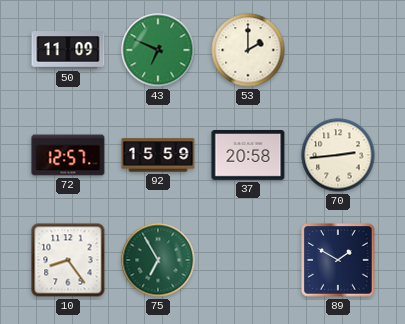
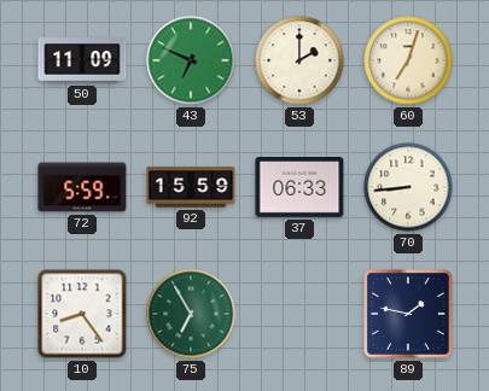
60: none -> 7:03 (408, 60)
72: 12:57 -> 5:59 (82, 187)
37: 20:58 -> 06:33 (299, 188)
70: 2:44 -> 8:44 (408, 187)
89: 1:50 -> 1:47 (408, 314)
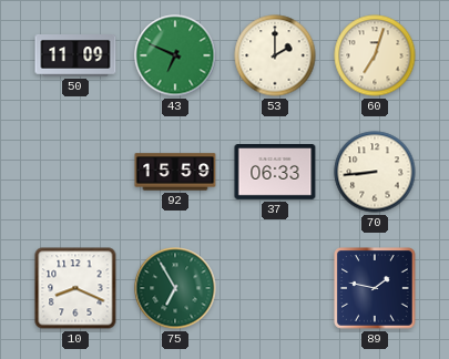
72: 5:59 -> none (82, 187)
10: 8:24 -> 8:19 (75, 288)
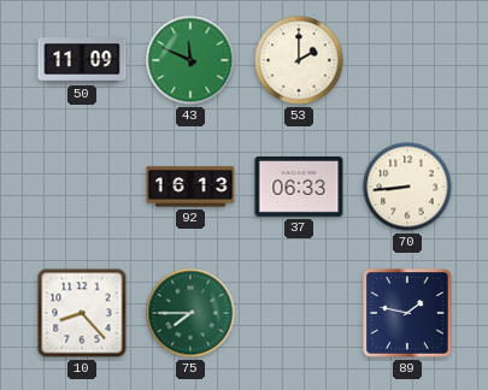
43: 6:49 -> 11:49 (190, 60)
60: 7:03 -> none (375, 55)
92: 15:59 -> 16:13 (190, 187)
10: 8:19 -> 8:23 (82, 313)
75: 6:55 -> 7:45 (190, 313)
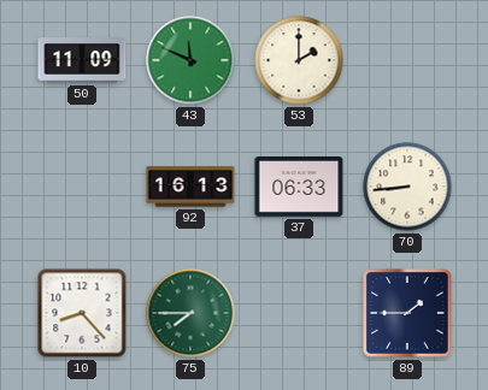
89: 1:47 -> 1:45 (407, 313)
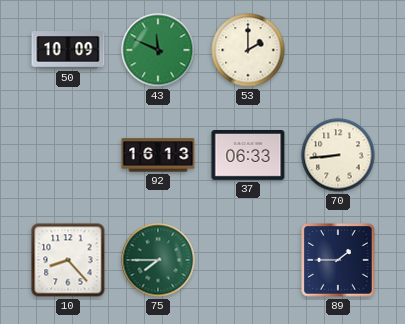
50: 11:09 -> 10:09 (68, 51)
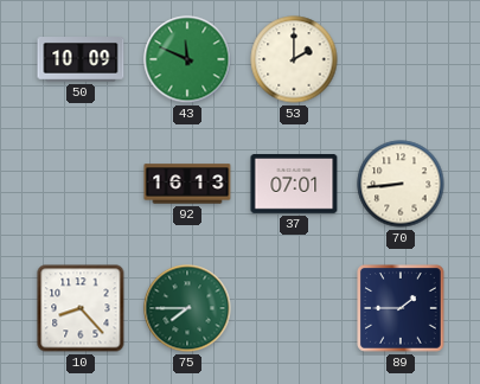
37: 06:33 -> 07:01 (294, 185)
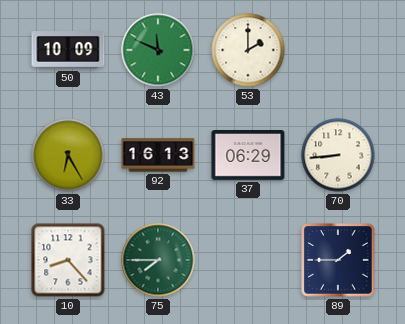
33: none -> 6:25 (68, 155)
37: 07:01 -> 06:29 (248, 156)
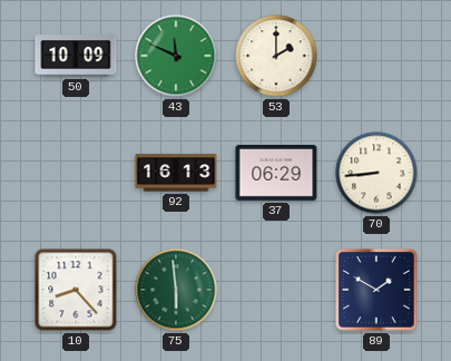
33: 6:25 -> none (68, 155)
75: 7:45 -> 5:59 (176, 290)
89: 1:45 -> 1:50 (376, 290)
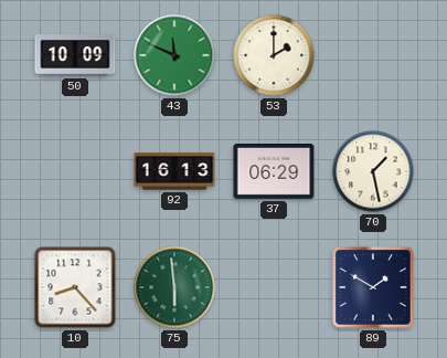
70: 8:44 -> 1:28 (373, 171)
